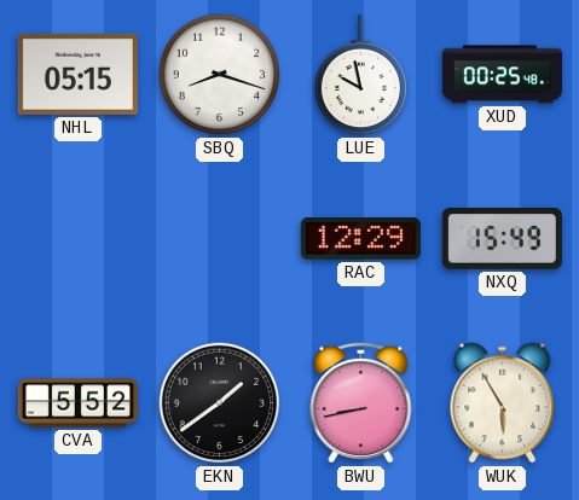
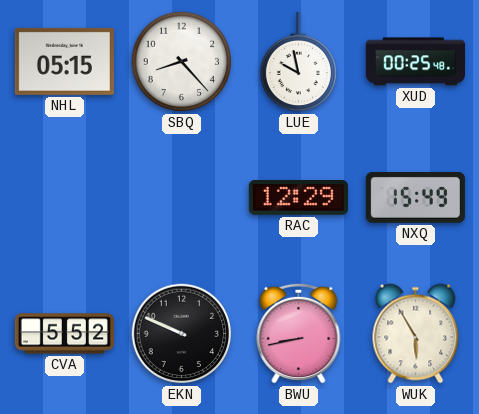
SBQ: 8:18 -> 8:23 (182, 62)
EKN: 1:39 -> 9:49 (182, 334)
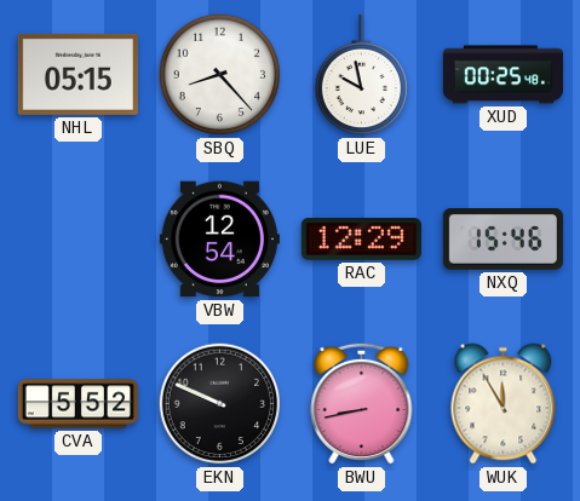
VBW: none -> 12:54 (219, 240)
NXQ: 15:49 -> 15:46 (503, 240)
WUK: 5:55 -> 11:55 (504, 404)
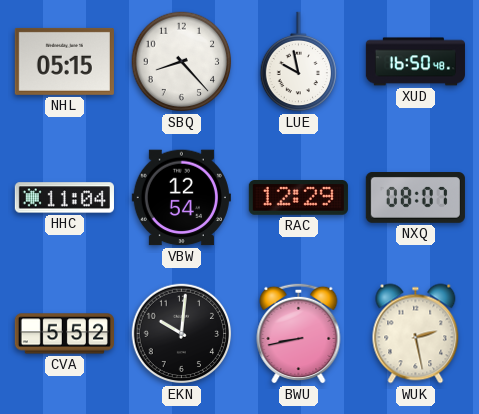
XUD: 00:25 -> 16:50 (415, 62)
HHC: none -> 11:04 (64, 198)
NXQ: 15:46 -> 08:07 (415, 198)
EKN: 9:49 -> 10:01 (182, 334)
WUK: 11:55 -> 2:28 (416, 334)
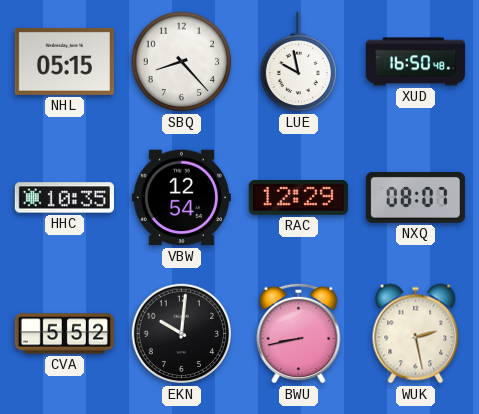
HHC: 11:04 -> 10:35 (64, 198)
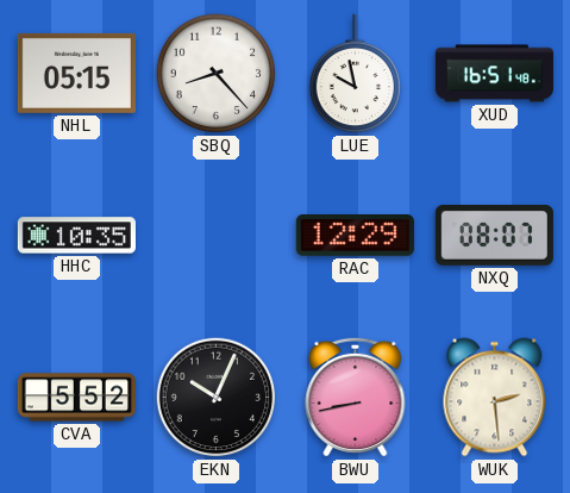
XUD: 16:50 -> 16:51 (494, 74)
VBW: 12:54 -> none (181, 198)
EKN: 10:01 -> 10:04 (217, 398)
WUK: 2:28 -> 2:29 (495, 398)
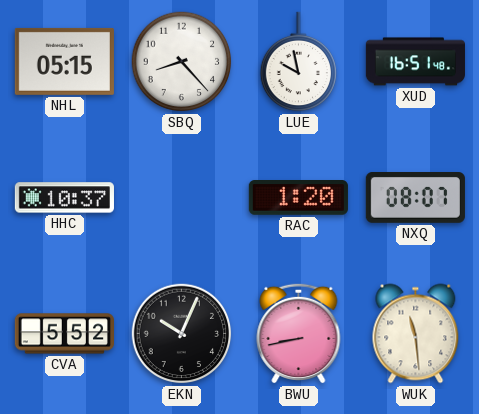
HHC: 10:35 -> 10:37 (64, 198)
RAC: 12:29 -> 1:20 (298, 198)
WUK: 2:29 -> 11:29 (416, 334)
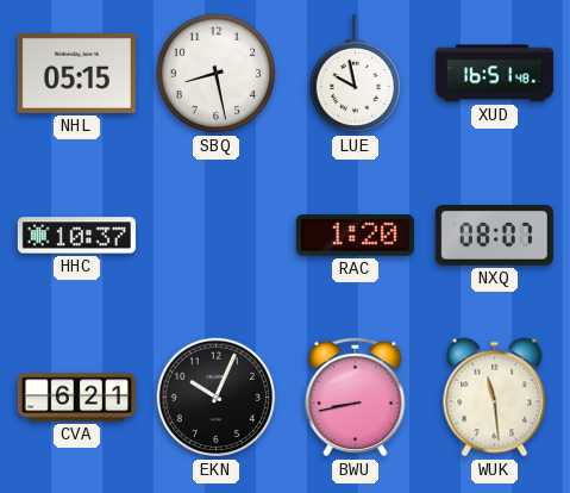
SBQ: 8:23 -> 8:28 (217, 74)
CVA: 5:52 -> 6:21 (76, 398)
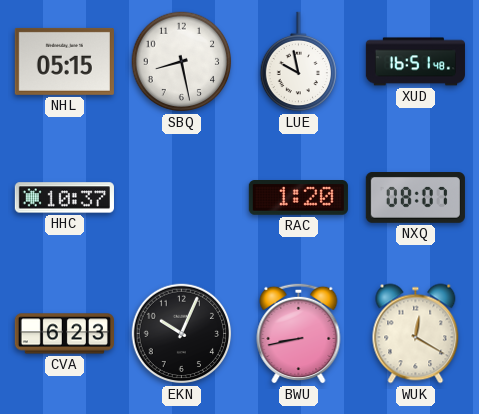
CVA: 6:21 -> 6:23 (64, 334)
WUK: 11:29 -> 12:20 (416, 334)
